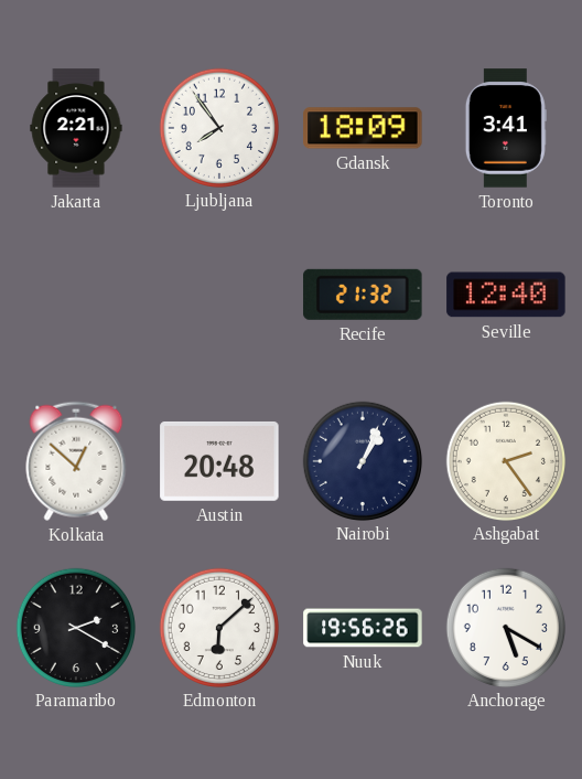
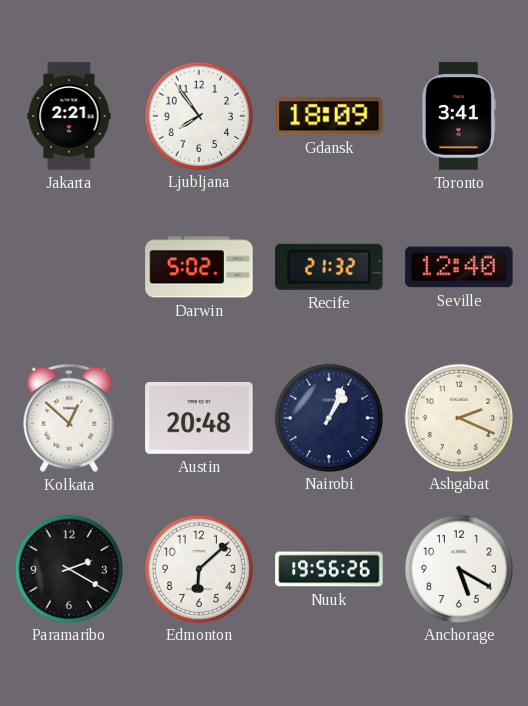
Darwin: none -> 5:02 (199, 267)
Ashgabat: 2:24 -> 2:19 (458, 417)
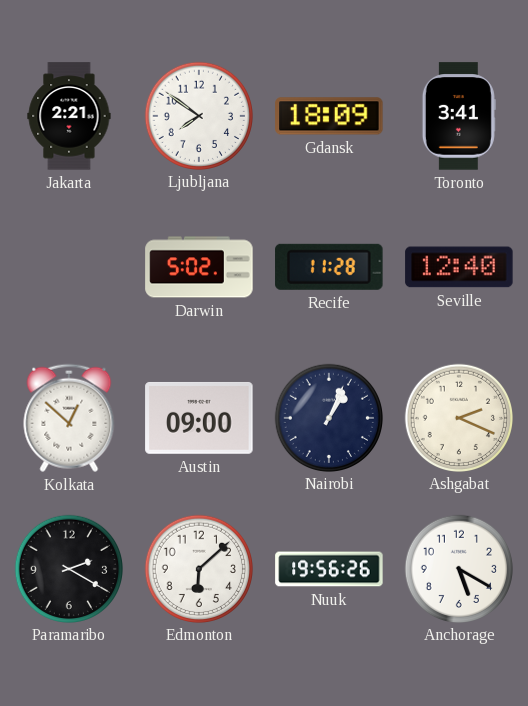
Ljubljana: 7:54 -> 7:51 (198, 115)
Recife: 21:32 -> 11:28 (329, 267)
Austin: 20:48 -> 09:00 (199, 418)
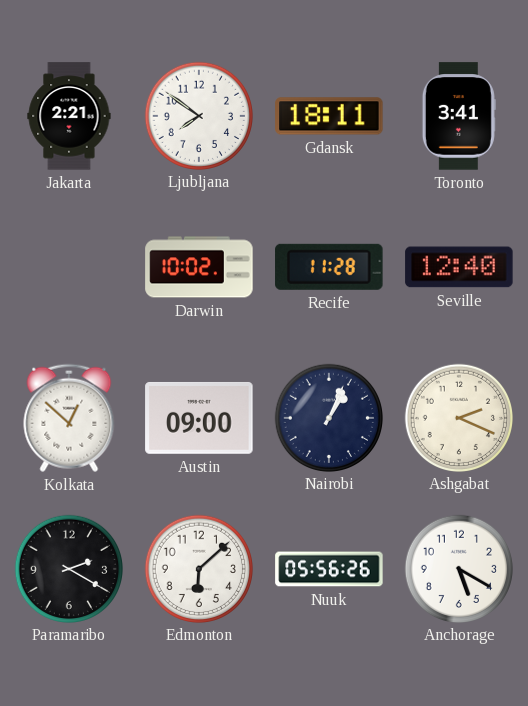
Gdansk: 18:09 -> 18:11 (329, 116)
Darwin: 5:02 -> 10:02 (199, 267)
Nuuk: 19:56 -> 05:56 (329, 569)
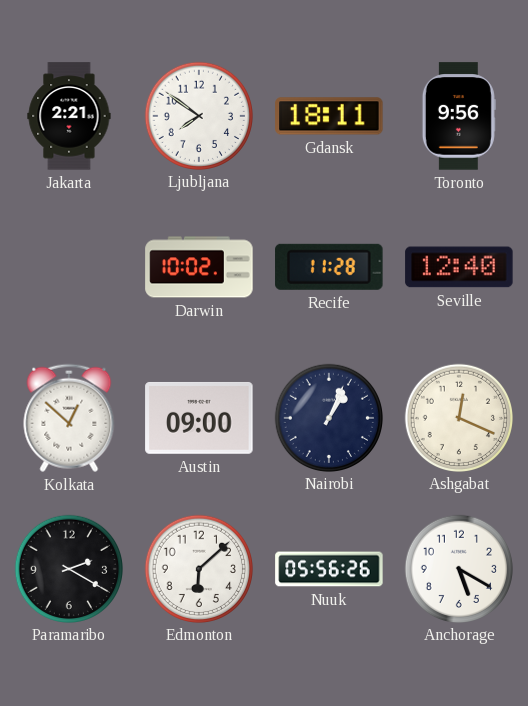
Toronto: 3:41 -> 9:56 (459, 116)
Ashgabat: 2:19 -> 12:19 (458, 417)
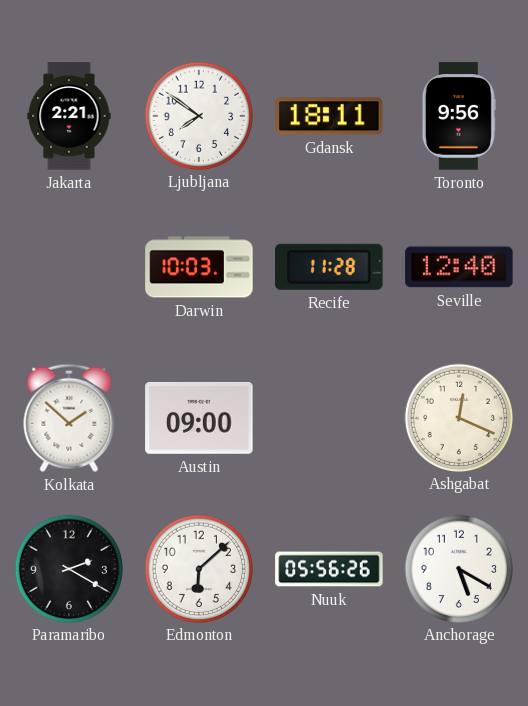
Darwin: 10:02 -> 10:03 (199, 267)
Kolkata: 12:52 -> 1:52 (69, 418)
Nairobi: 1:04 -> none (328, 417)
